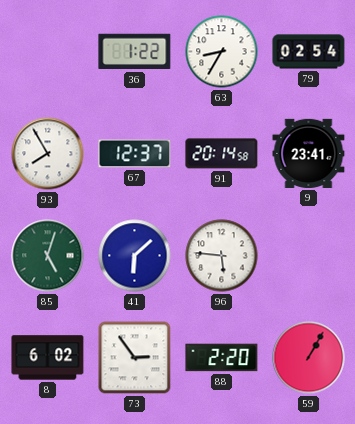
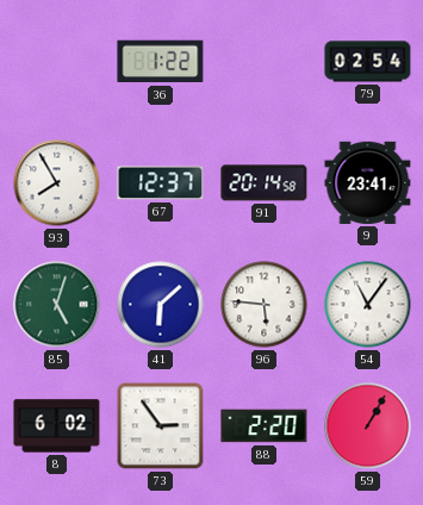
63: 8:35 -> none (222, 52)
54: none -> 11:06 (368, 305)
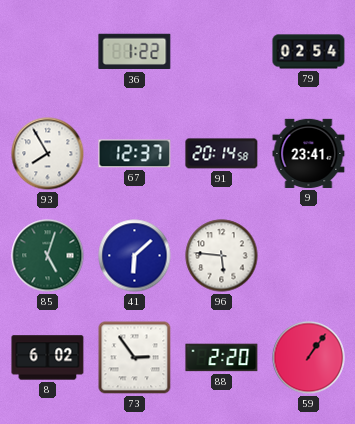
54: 11:06 -> none (368, 305)
59: 1:05 -> 1:06 (309, 358)
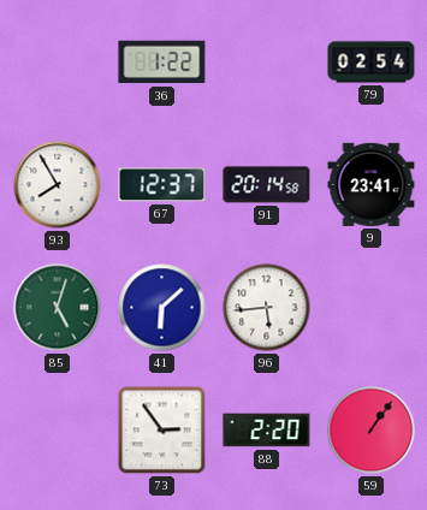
96: 5:46 -> 5:44 (267, 308)
8: 6:02 -> none (48, 358)
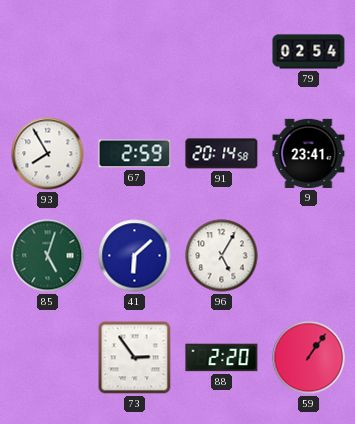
36: 1:22 -> none (162, 63)
67: 12:37 -> 2:59 (135, 154)
96: 5:44 -> 5:05 (222, 256)
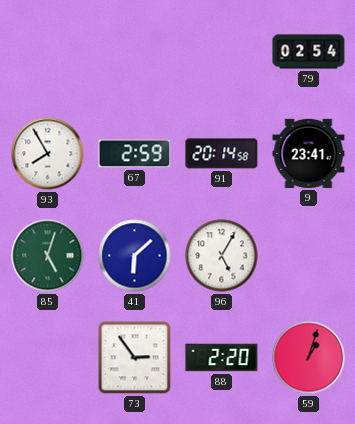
59: 1:06 -> 1:03 (309, 358)
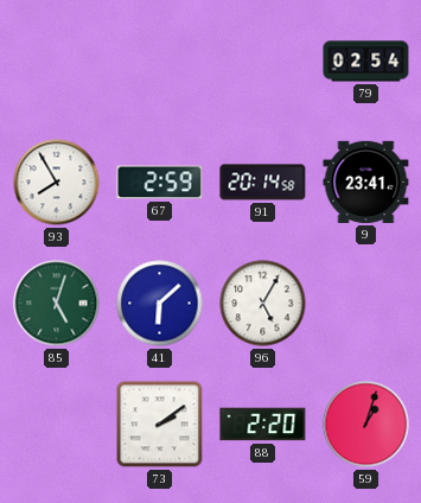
73: 2:54 -> 2:09 (160, 425)
